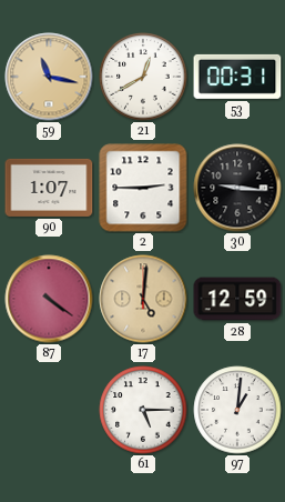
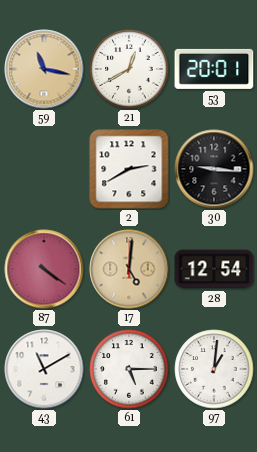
53: 00:31 -> 20:01 (214, 69)
90: 1:07 -> none (49, 188)
2: 2:45 -> 2:40 (129, 169)
28: 12:59 -> 12:54 (214, 269)
43: none -> 11:10 (44, 369)
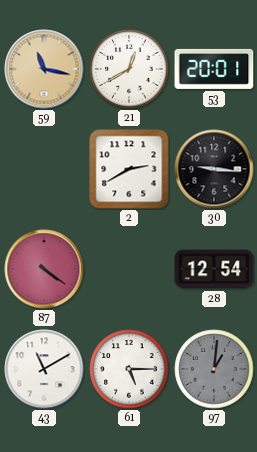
17: 5:01 -> none (129, 269)
97 dial: white -> grey (214, 369)
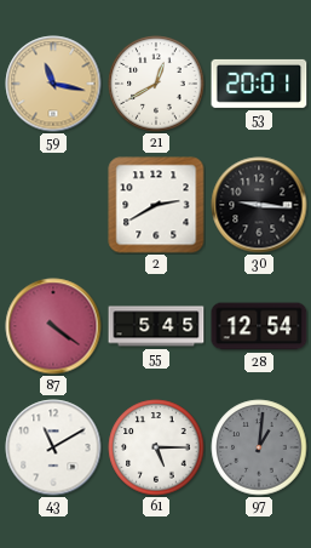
55: none -> 5:45 (156, 326)
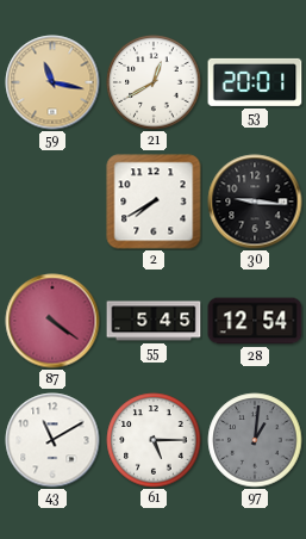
2: 2:40 -> 7:40 (154, 202)
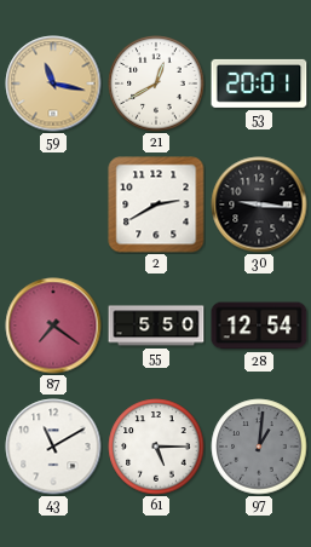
2: 7:40 -> 2:40 (156, 205)
87: 4:21 -> 7:21 (53, 326)
55: 5:45 -> 5:50 (156, 326)
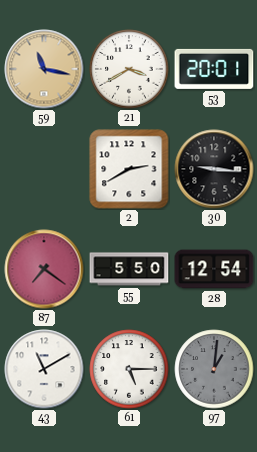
21: 12:40 -> 3:40 (129, 69)
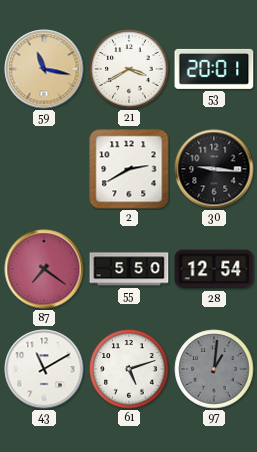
61: 5:15 -> 5:12 (129, 369)
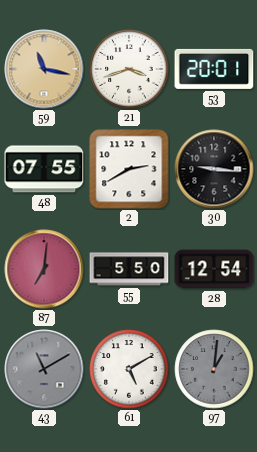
21: 3:40 -> 3:42 (129, 69)
48: none -> 07:55 (44, 169)
87: 7:21 -> 7:01 (44, 269)
43 dial: white -> grey (44, 369)
61: 5:12 -> 5:10 (129, 369)
